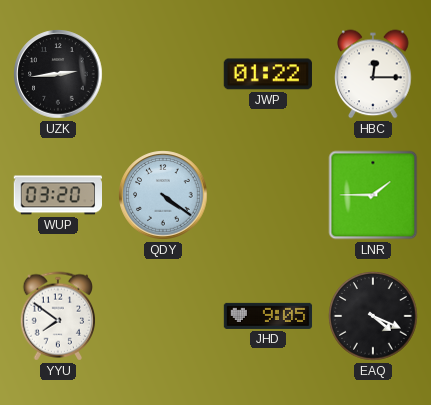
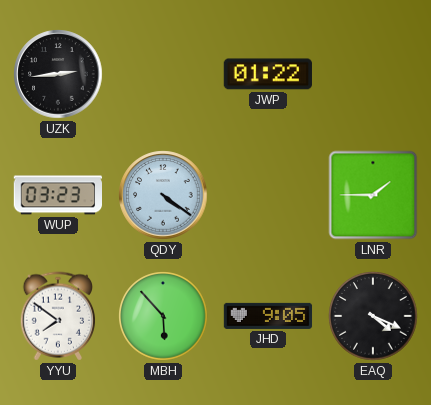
HBC: 12:15 -> none (373, 74)
WUP: 03:20 -> 03:23 (58, 195)
MBH: none -> 5:53 (163, 316)
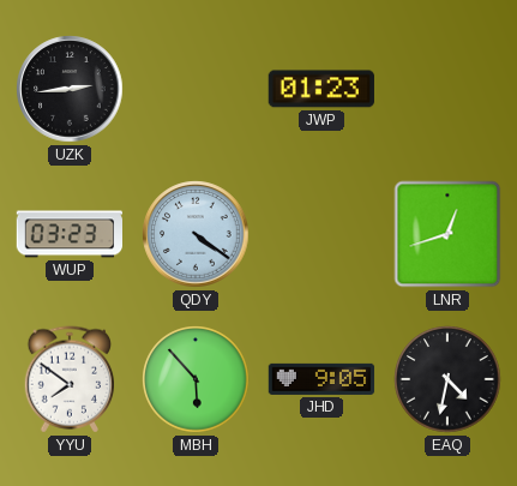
JWP: 01:22 -> 01:23 (321, 89)
LNR: 1:45 -> 12:42 (447, 234)
EAQ: 4:19 -> 4:32 (447, 379)
